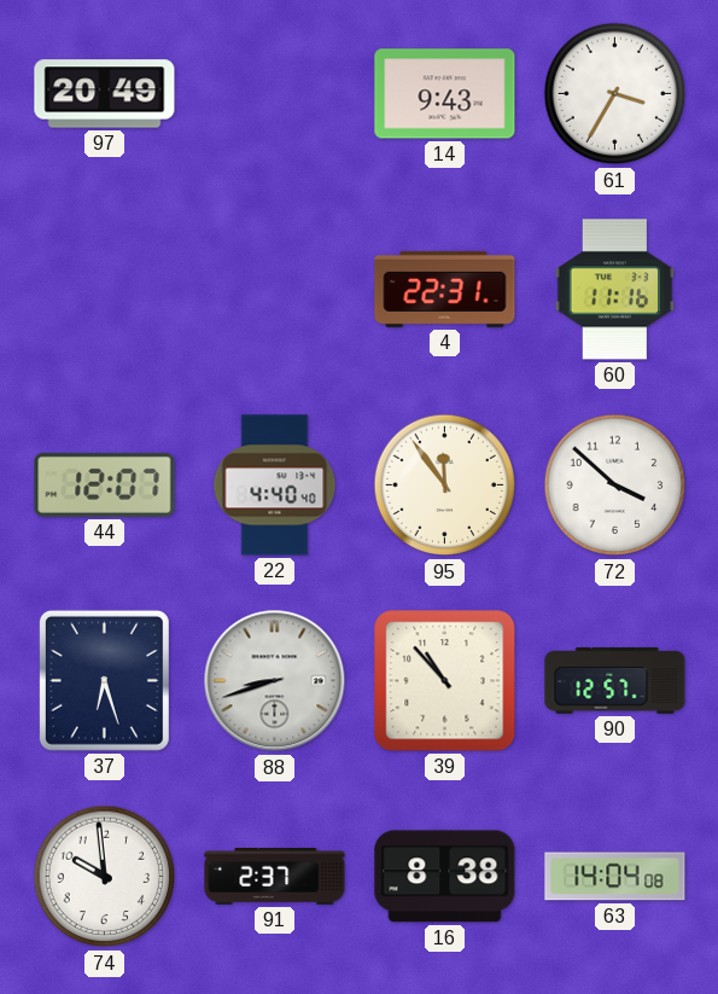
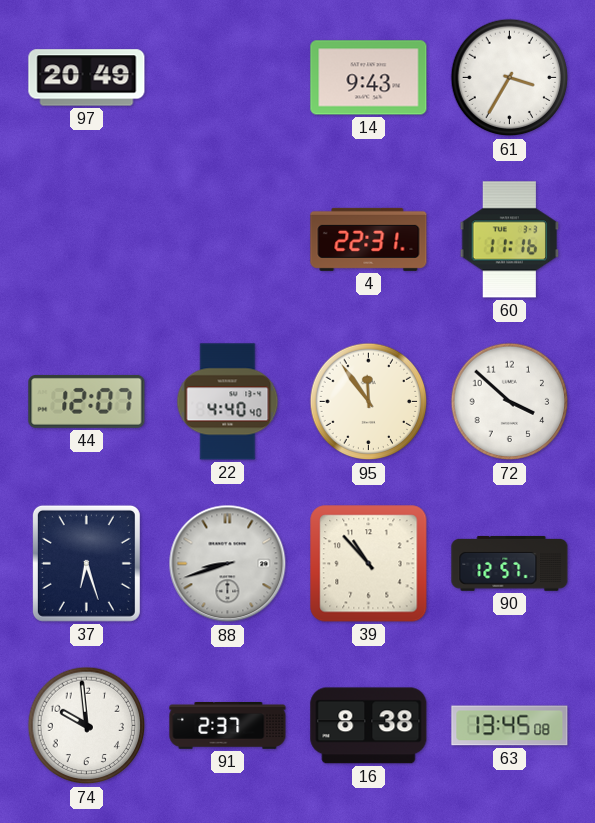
63: 14:04 -> 13:45 (510, 726)
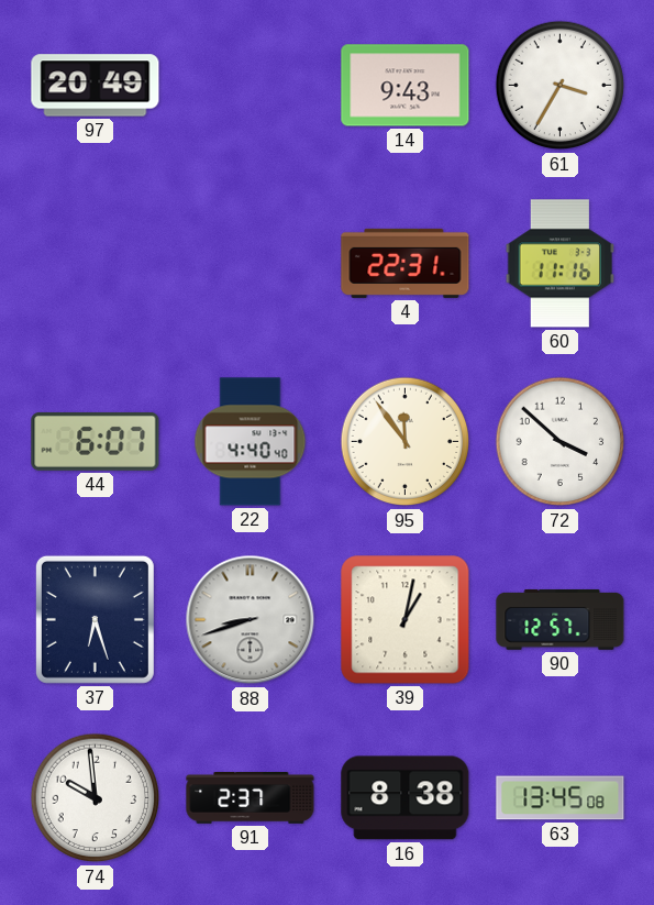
44: 12:07 -> 6:07 (96, 441)
39: 10:53 -> 1:02 (406, 620)
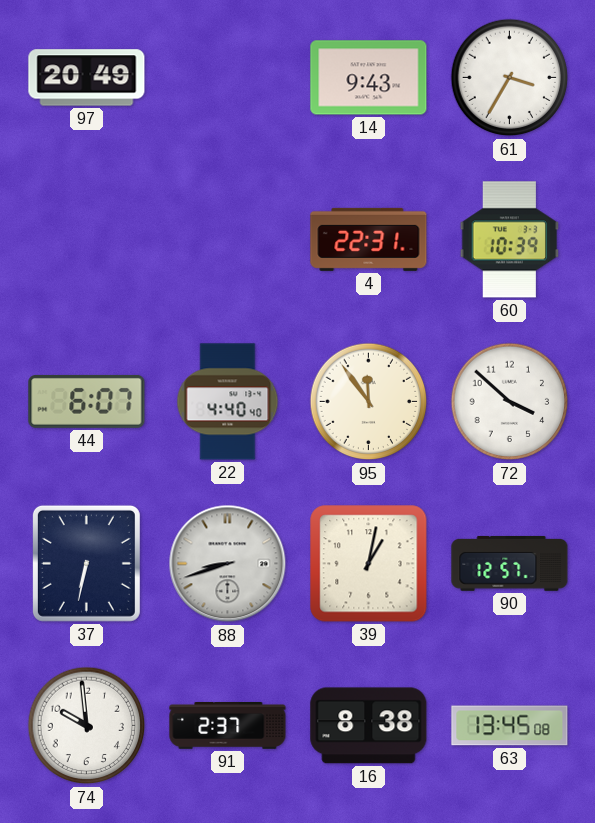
60: 11:16 -> 10:39 (510, 240)
37: 6:27 -> 6:32 (86, 563)
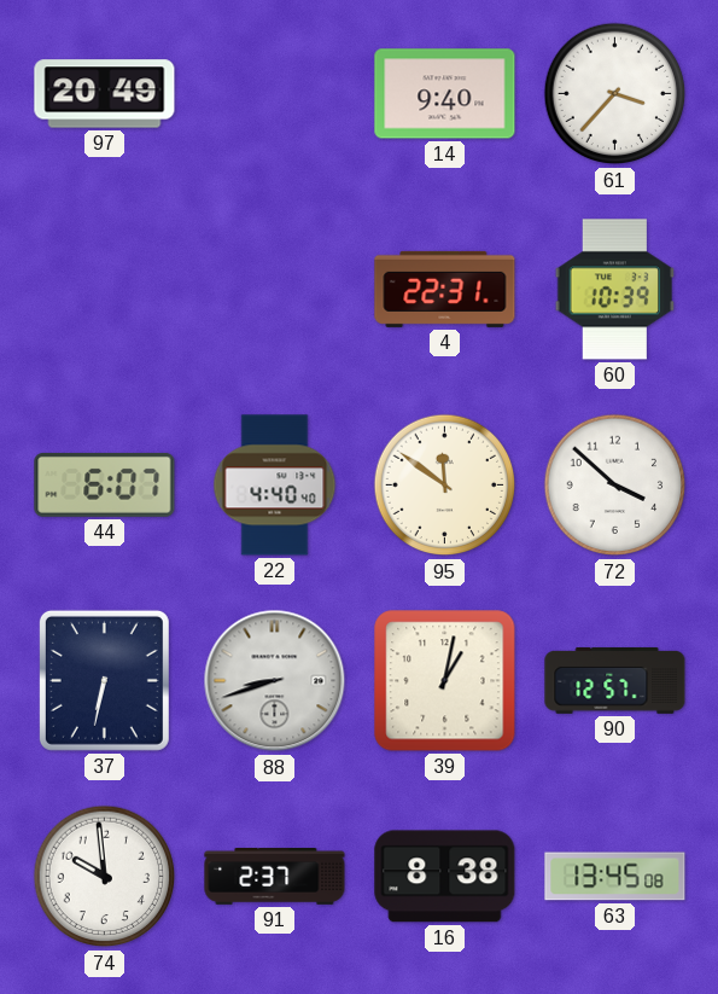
14: 9:43 -> 9:40 (445, 94)
61: 3:35 -> 3:37 (615, 94)
95: 11:54 -> 11:51 (445, 486)
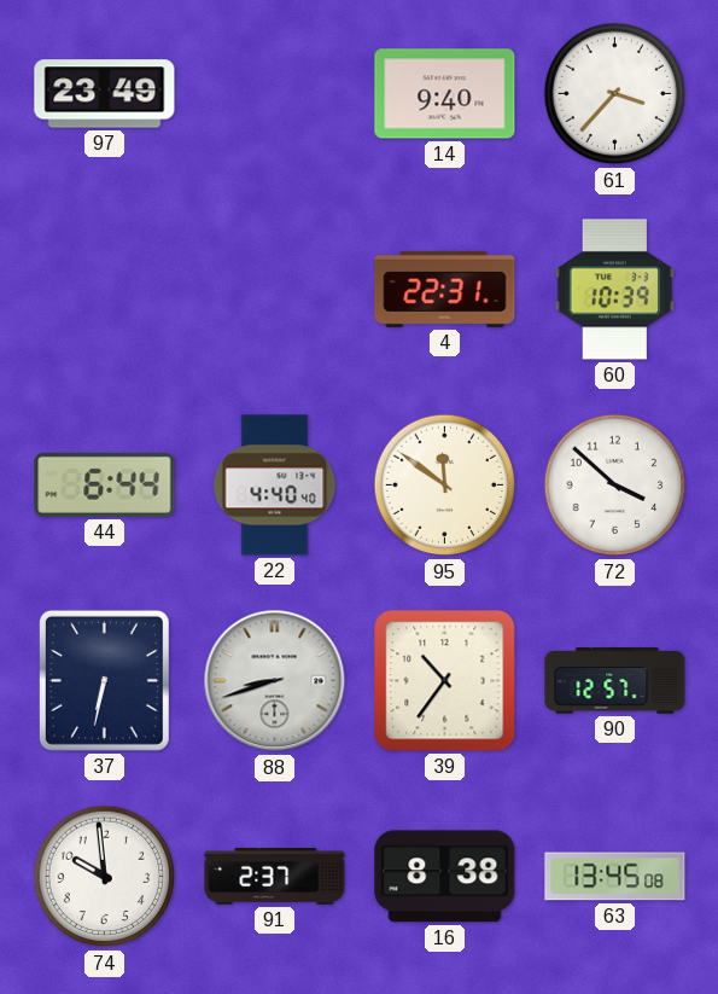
97: 20:49 -> 23:49 (105, 94)
44: 6:07 -> 6:44 (105, 484)
39: 1:02 -> 10:36 (445, 681)
